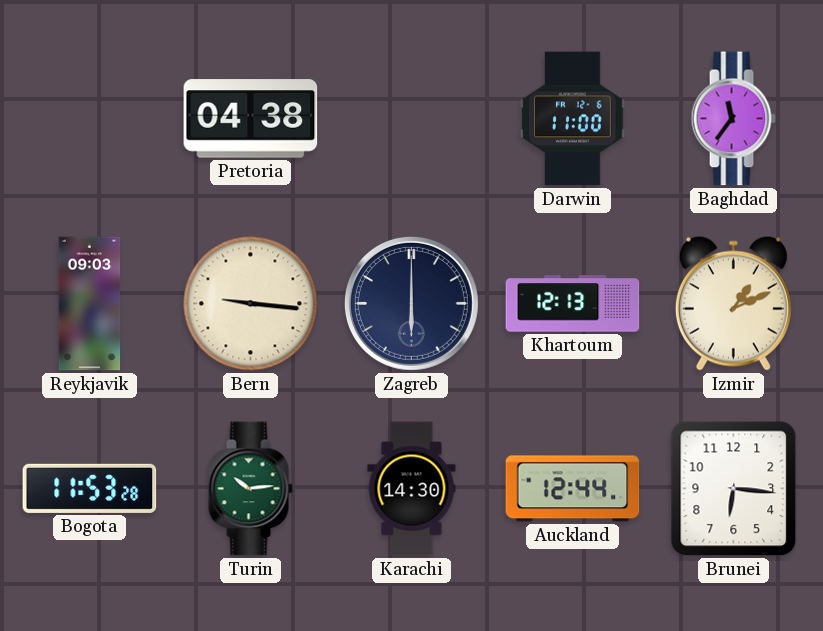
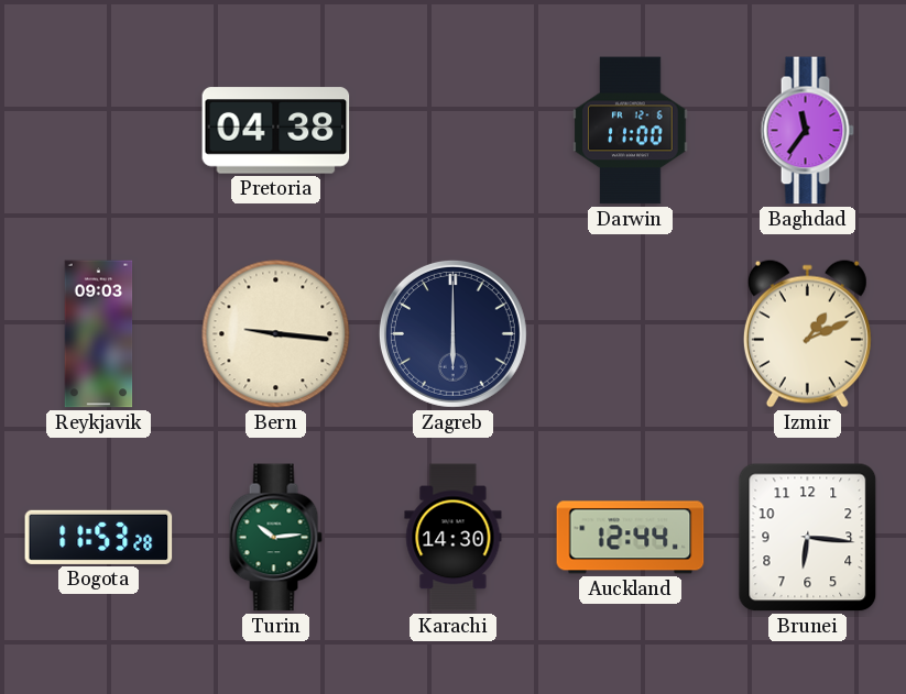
Khartoum: 12:13 -> none (573, 304)
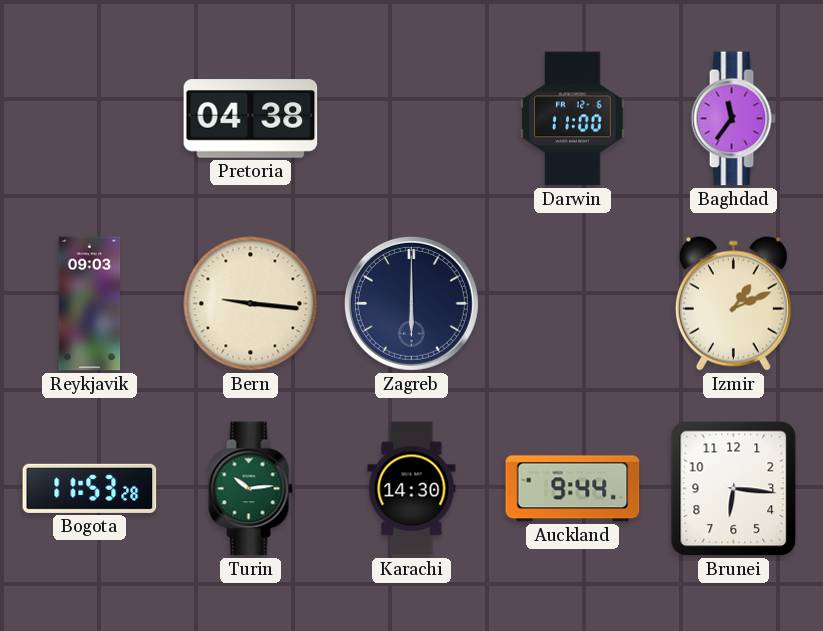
Auckland: 12:44 -> 9:44 (573, 489)
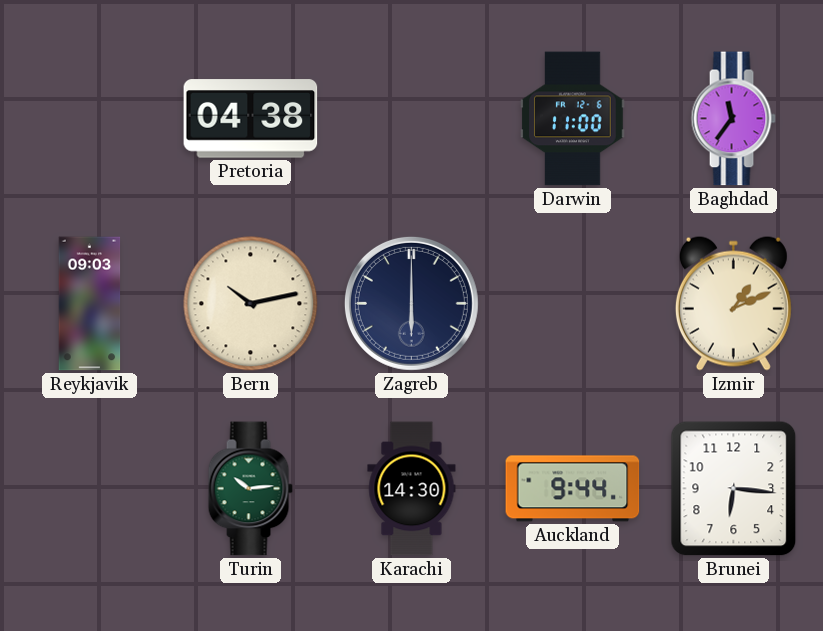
Bern: 9:16 -> 10:13 (251, 304)
Bogota: 11:53 -> none (90, 488)
